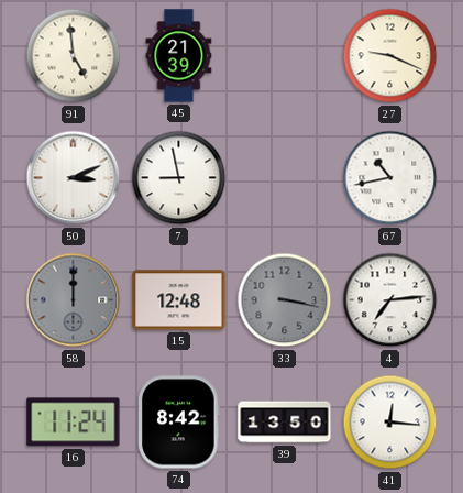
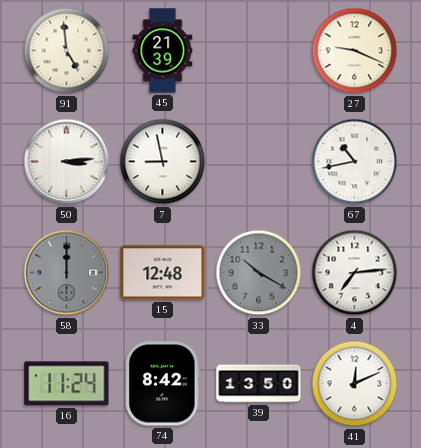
50: 3:11 -> 3:14 (67, 162)
33: 3:17 -> 10:20 (259, 273)
41: 12:16 -> 12:11 (355, 384)
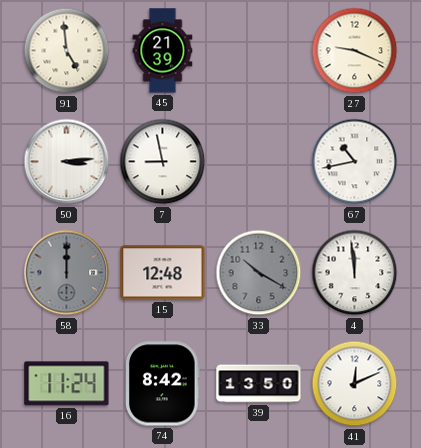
4: 7:14 -> 11:59 (355, 273)
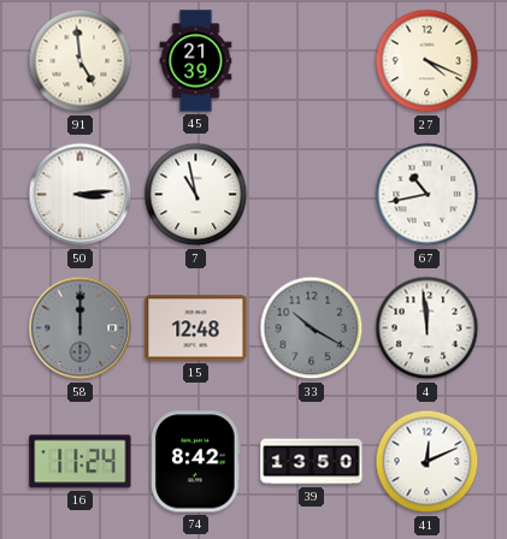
27: 9:19 -> 4:19 (428, 61)
7: 8:58 -> 10:58 (196, 195)
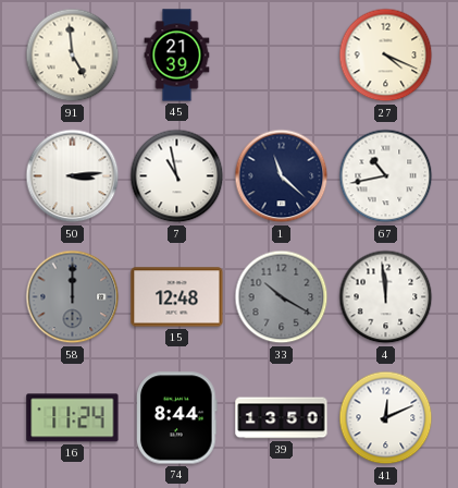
1: none -> 11:22 (282, 176)
74: 8:42 -> 8:44 (177, 418)
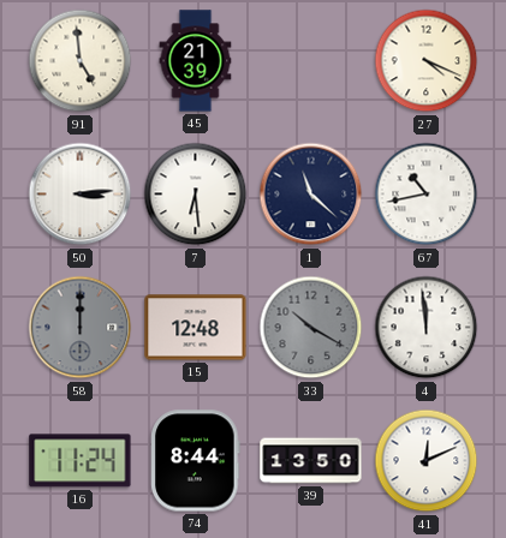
7: 10:58 -> 6:29 (196, 195)
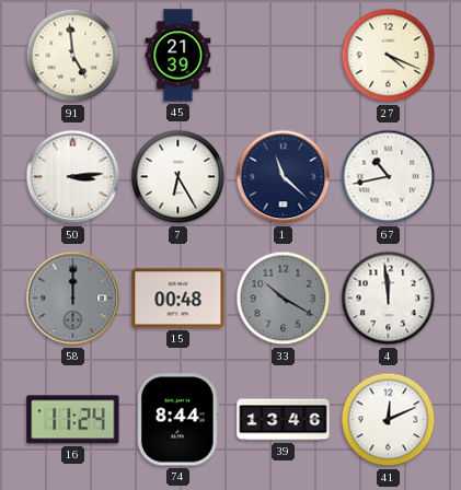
7: 6:29 -> 6:25 (178, 177)
15: 12:48 -> 00:48 (178, 299)
39: 13:50 -> 13:46 (284, 420)
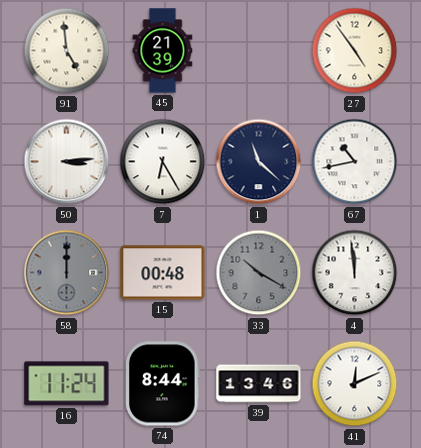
27: 4:19 -> 4:54 (355, 51)
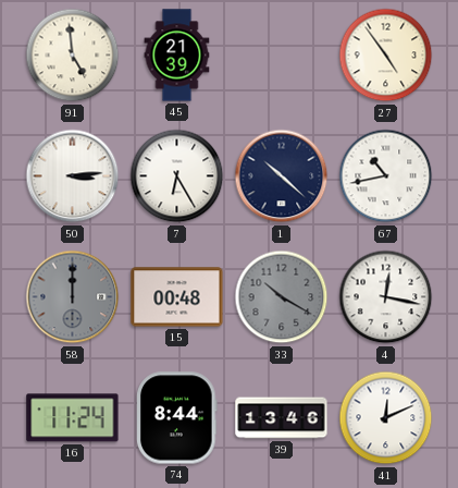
1: 11:22 -> 10:22 (282, 176)
4: 11:59 -> 12:17 (386, 297)
